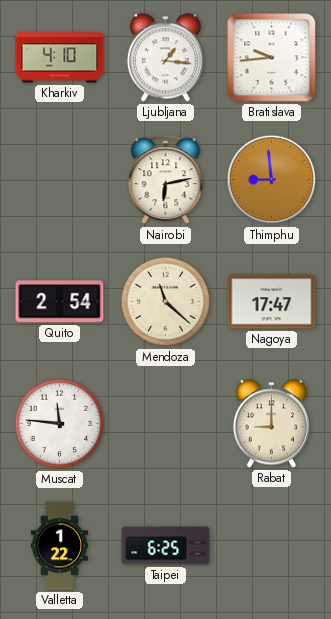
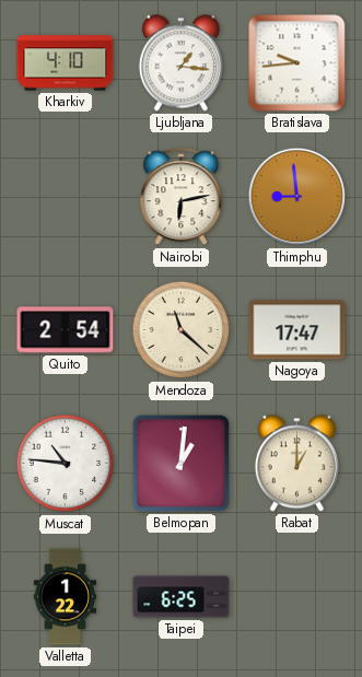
Muscat: 11:46 -> 10:46 (66, 464)
Belmopan: none -> 1:01 (180, 463)
Rabat: 9:00 -> 1:00 (296, 464)
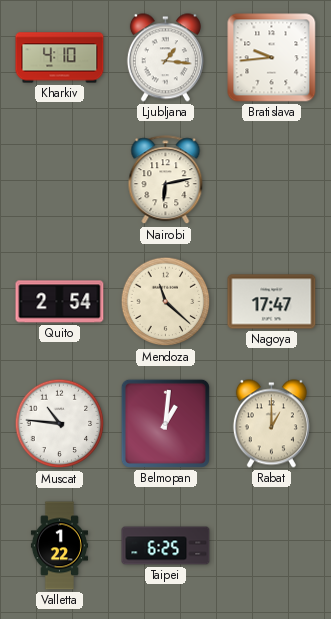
Thimphu: 8:59 -> none (297, 197)
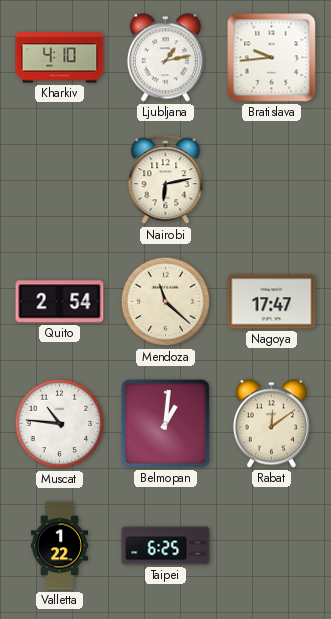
Ljubljana: 1:16 -> 1:13 (165, 58)
Rabat: 1:00 -> 12:09 (271, 424)
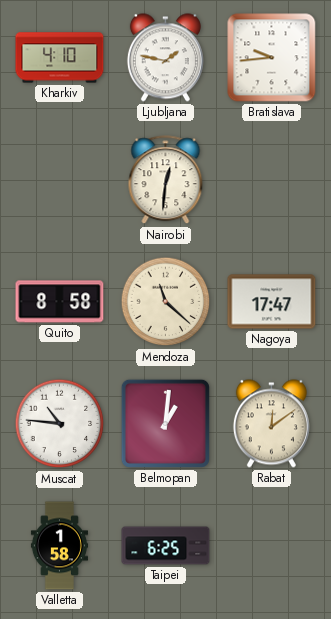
Ljubljana: 1:13 -> 1:47 (165, 58)
Nairobi: 6:13 -> 12:31 (166, 180)
Quito: 2:54 -> 8:58 (60, 302)
Valletta: 1:22 -> 1:58 (59, 546)
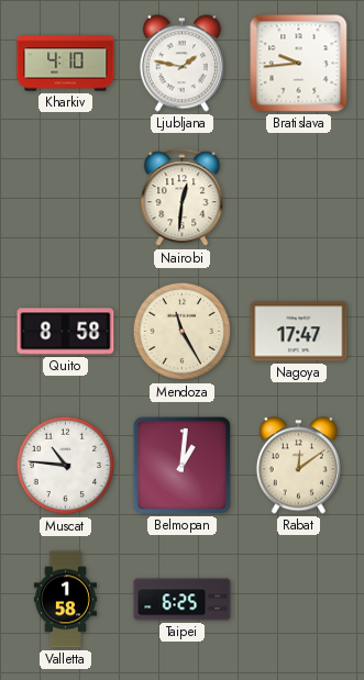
Mendoza: 11:22 -> 11:25 (183, 332)
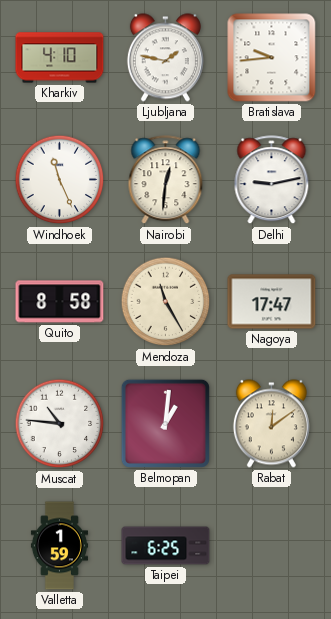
Windhoek: none -> 11:26 (60, 180)
Delhi: none -> 9:13 (272, 180)
Valletta: 1:58 -> 1:59 (59, 546)
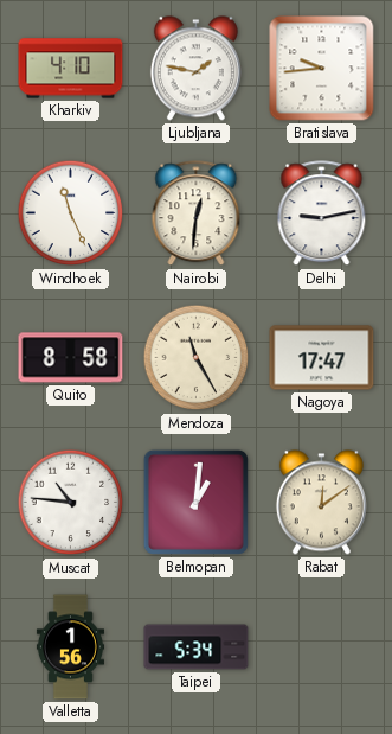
Valletta: 1:59 -> 1:56 (70, 647)
Taipei: 6:25 -> 5:34 (197, 647)
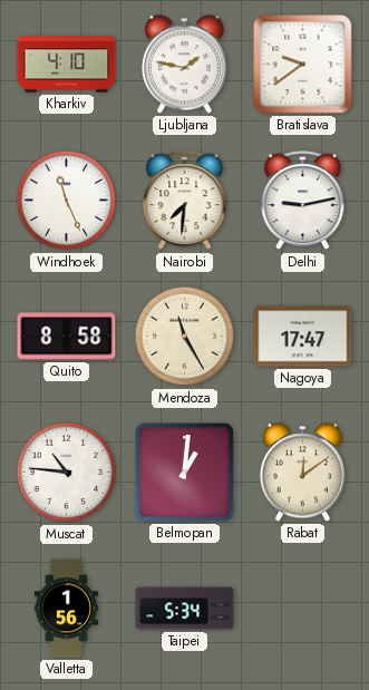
Bratislava: 9:44 -> 9:39 (303, 65)
Nairobi: 12:31 -> 7:31 (185, 201)
